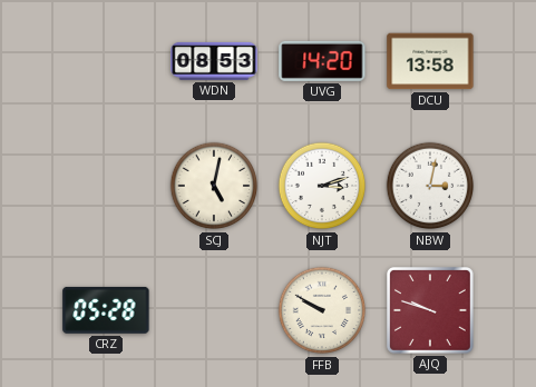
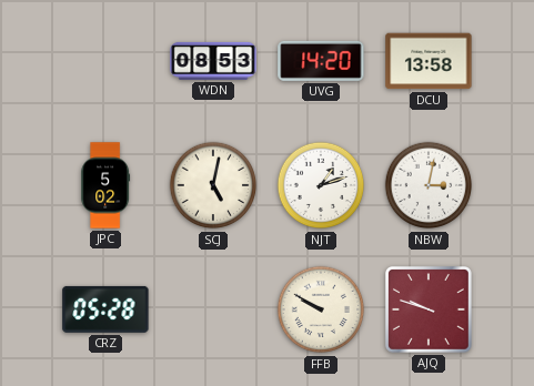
JPC: none -> 5:02 (105, 185)
NJT: 3:12 -> 1:12 (321, 185)
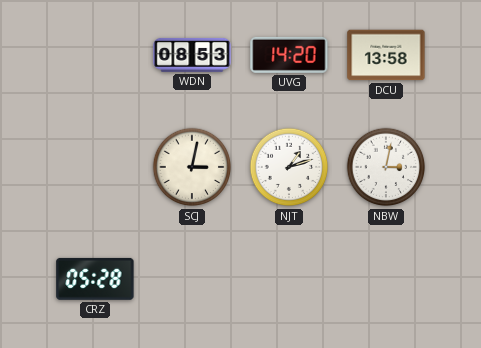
JPC: 5:02 -> none (105, 185)
SCJ: 5:02 -> 3:02 (192, 167)
FFB: 9:50 -> none (321, 309)
AJQ: 9:48 -> none (430, 311)
